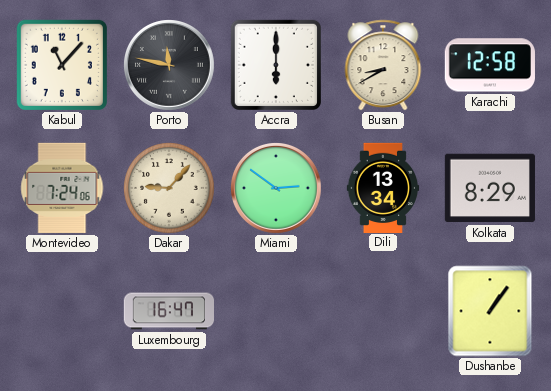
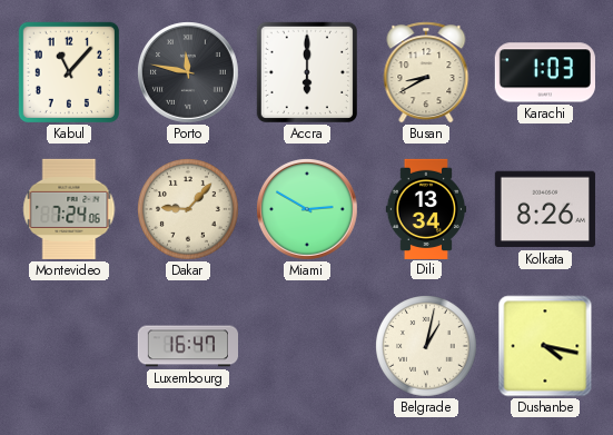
Karachi: 12:58 -> 1:03 (545, 72)
Miami: 2:51 -> 2:50 (308, 210)
Kolkata: 8:29 -> 8:26 (545, 209)
Belgrade: none -> 1:02 (427, 347)
Dushanbe: 1:06 -> 4:17 (545, 346)
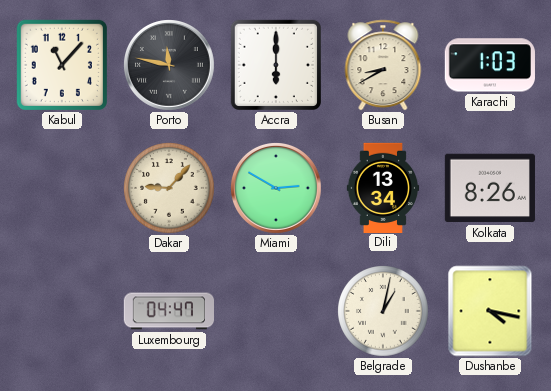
Montevideo: 7:24 -> none (69, 209)
Luxembourg: 16:47 -> 04:47 (168, 311)
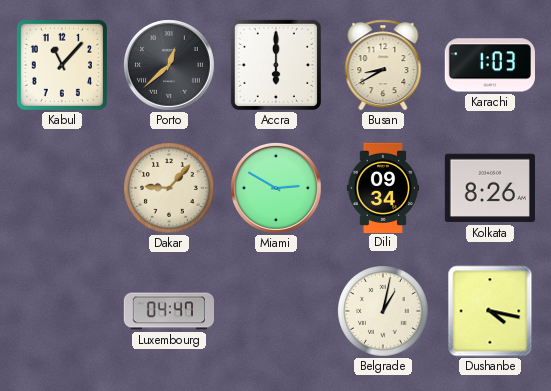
Porto: 11:47 -> 12:38 (170, 66)
Dili: 13:34 -> 09:34 (383, 187)
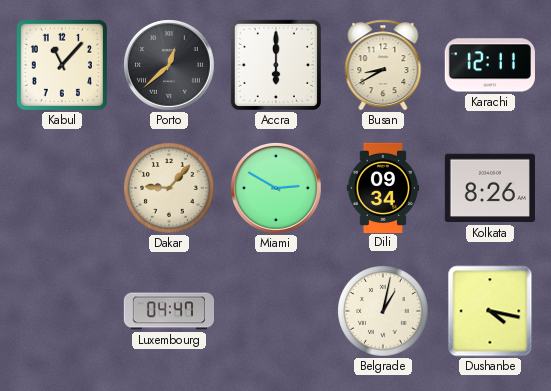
Karachi: 1:03 -> 12:11 (490, 65)
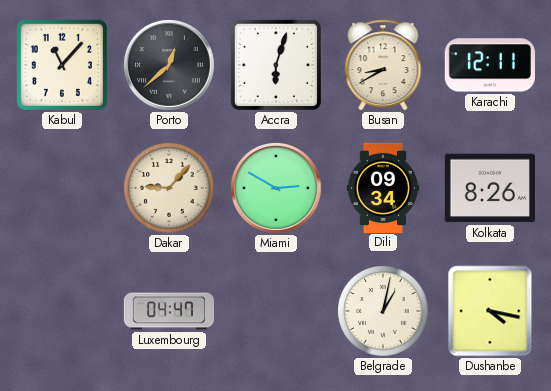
Accra: 6:00 -> 6:03 (276, 65)
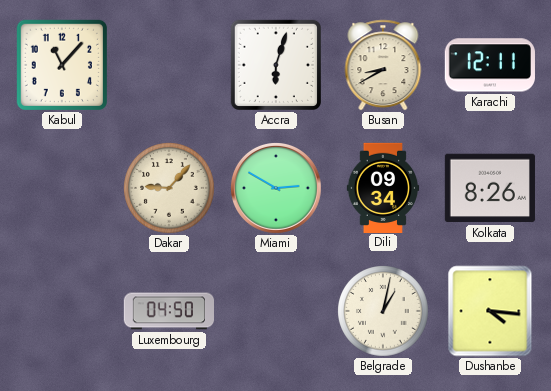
Porto: 12:38 -> none (170, 66)
Luxembourg: 04:47 -> 04:50 (168, 311)
Dushanbe: 4:17 -> 4:16 (490, 311)
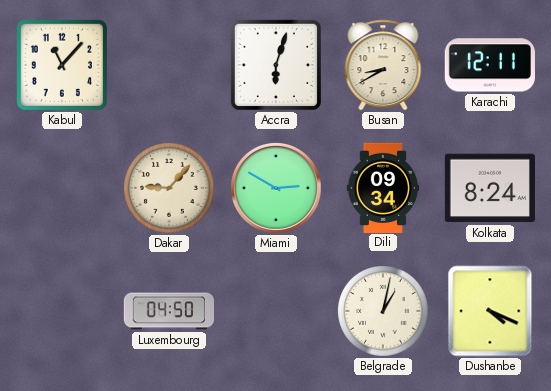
Kolkata: 8:26 -> 8:24 (490, 188)
Dushanbe: 4:16 -> 4:19 (490, 311)
